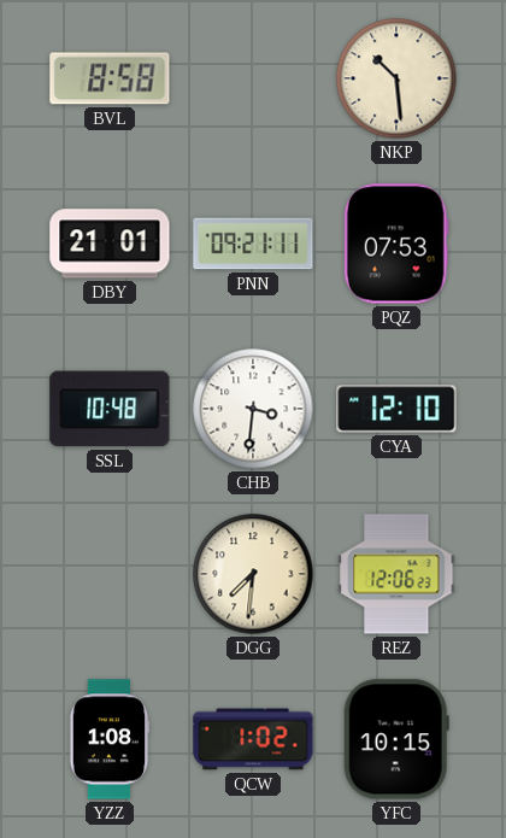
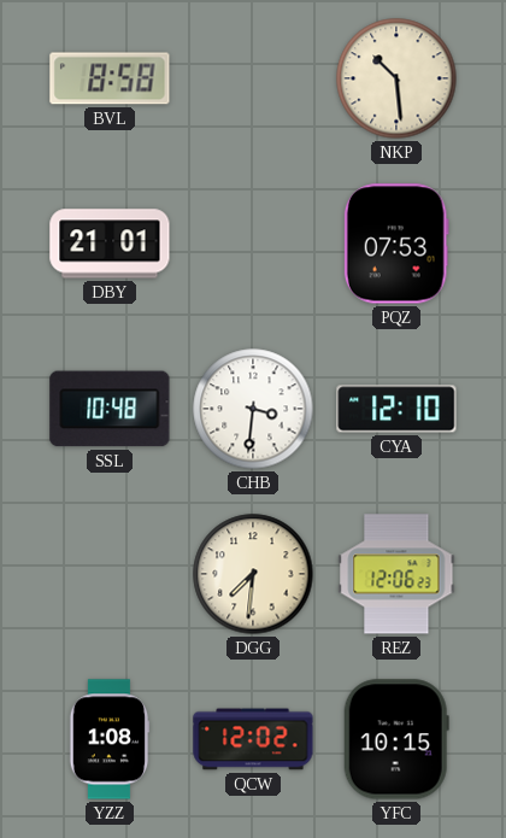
PNN: 09:21 -> none (253, 244)
QCW: 1:02 -> 12:02 (253, 739)
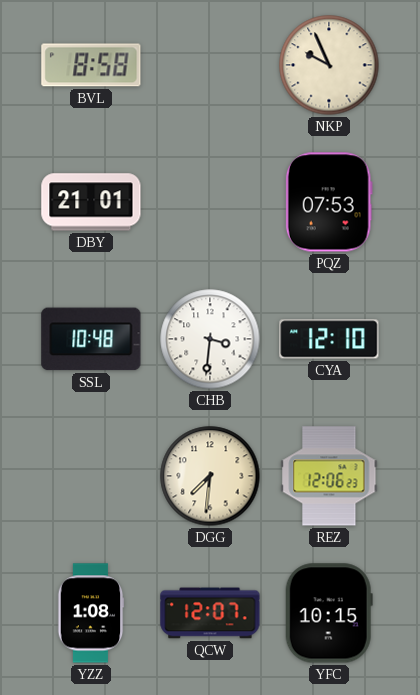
NKP: 10:29 -> 9:56 (329, 65)
QCW: 12:02 -> 12:07 (210, 613)
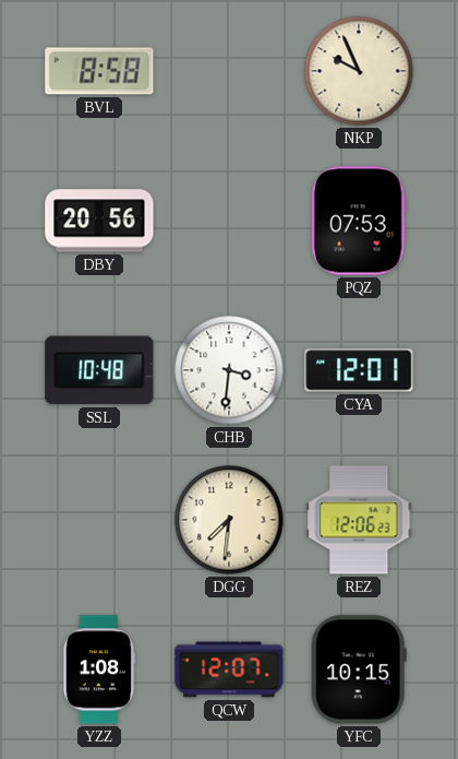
DBY: 21:01 -> 20:56 (99, 221)
CYA: 12:10 -> 12:01 (359, 370)
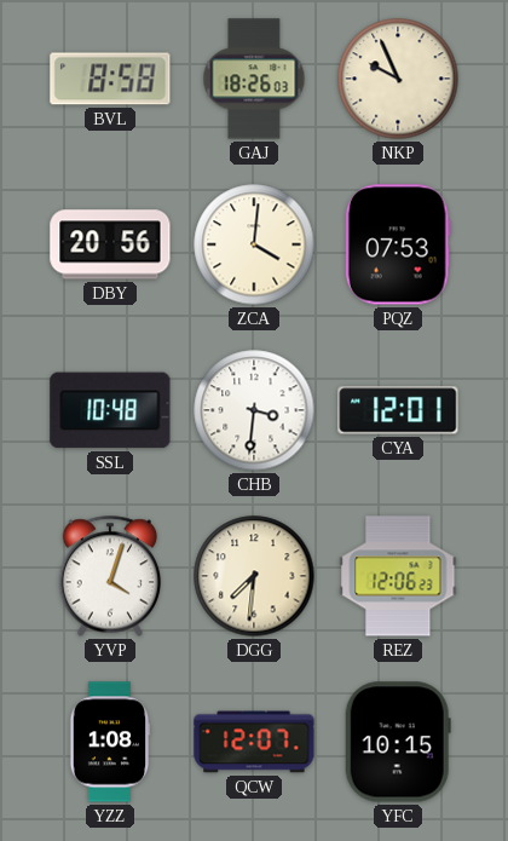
GAJ: none -> 18:26 (254, 79)
ZCA: none -> 4:01 (254, 244)
YVP: none -> 4:03 (110, 576)
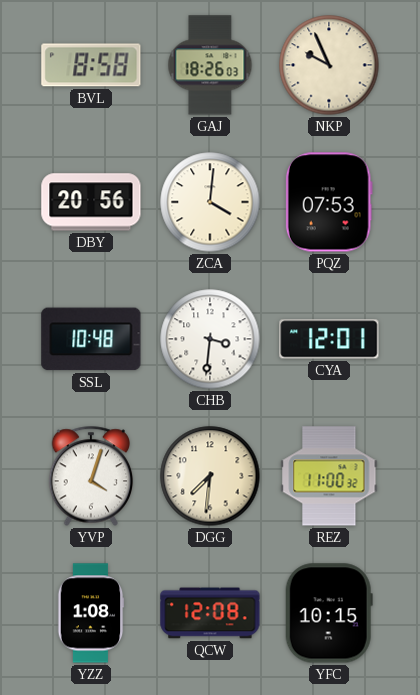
REZ: 12:06 -> 11:00 (329, 476)
QCW: 12:07 -> 12:08 (210, 613)
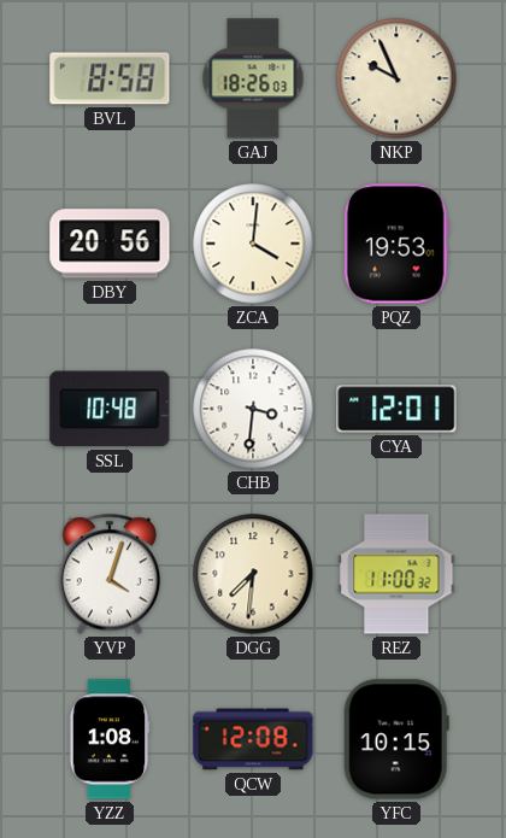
PQZ: 07:53 -> 19:53 (396, 244)
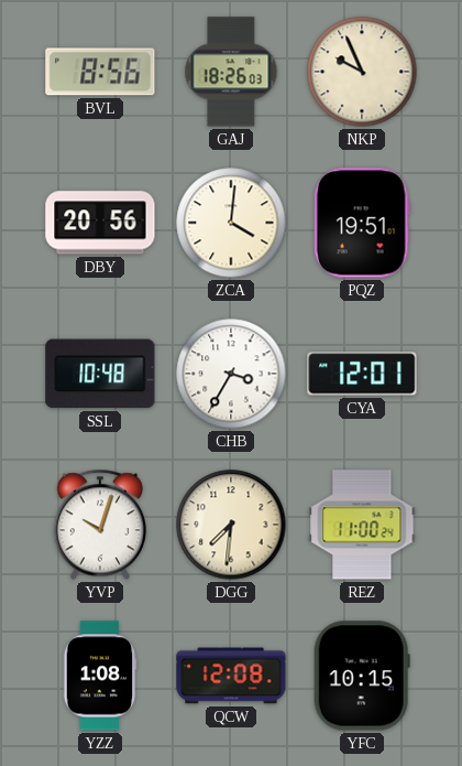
BVL: 8:58 -> 8:56 (100, 72)
PQZ: 19:53 -> 19:51 (362, 223)
CHB: 3:31 -> 3:35 (231, 374)
YVP: 4:03 -> 10:03 (100, 525)
REZ: 11:00:32 -> 11:00:24 (362, 525)
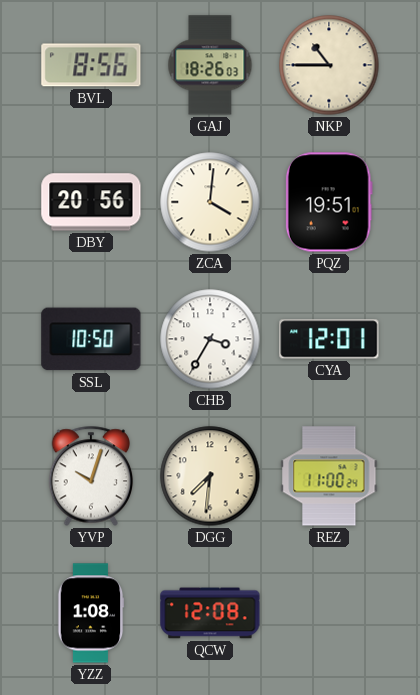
NKP: 9:56 -> 10:45 (329, 65)
SSL: 10:48 -> 10:50 (91, 339)
YFC: 10:15 -> none (362, 676)
